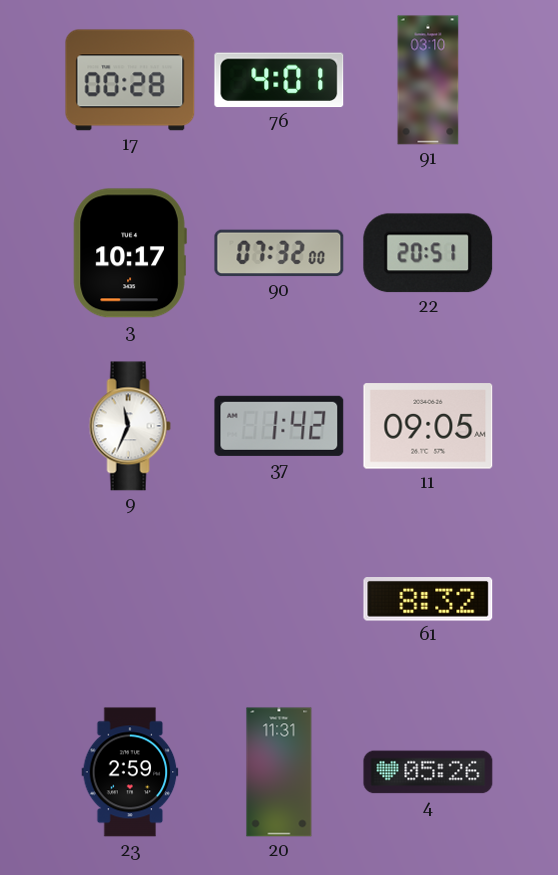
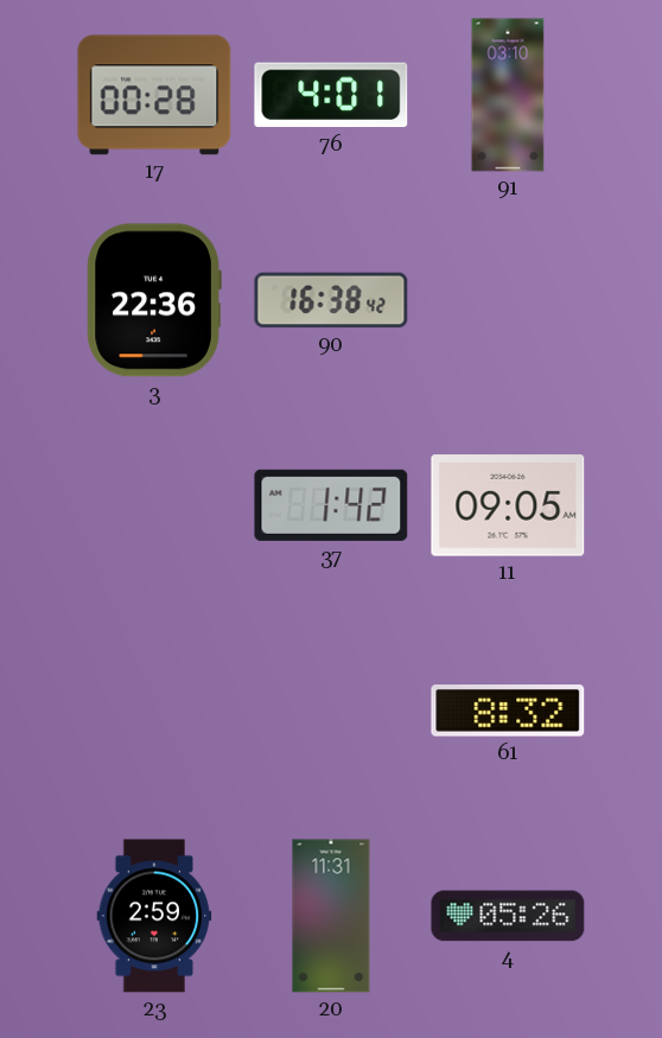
3: 10:17 -> 22:36 (154, 300)
90: 07:32 -> 16:38 (331, 300)
22: 20:51 -> none (428, 253)
9: 11:34 -> none (130, 426)
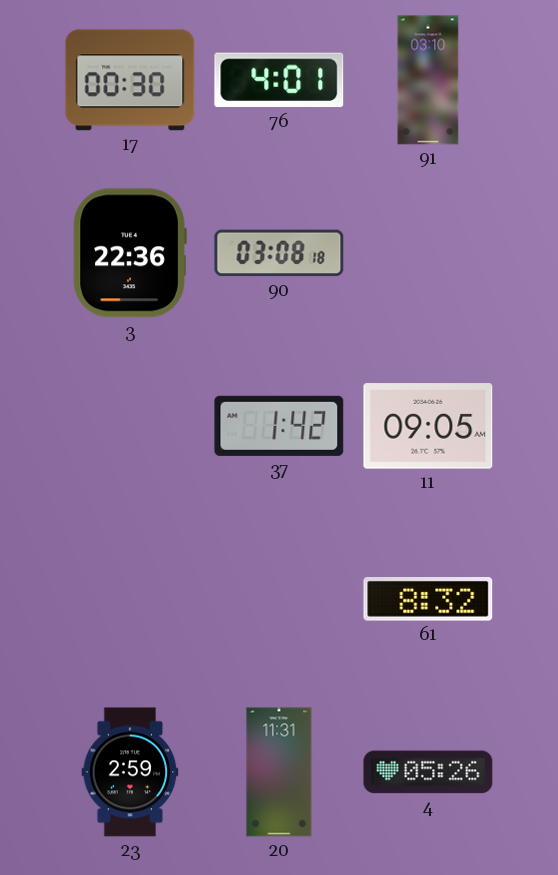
17: 00:28 -> 00:30 (130, 80)
90: 16:38 -> 03:08 (279, 253)
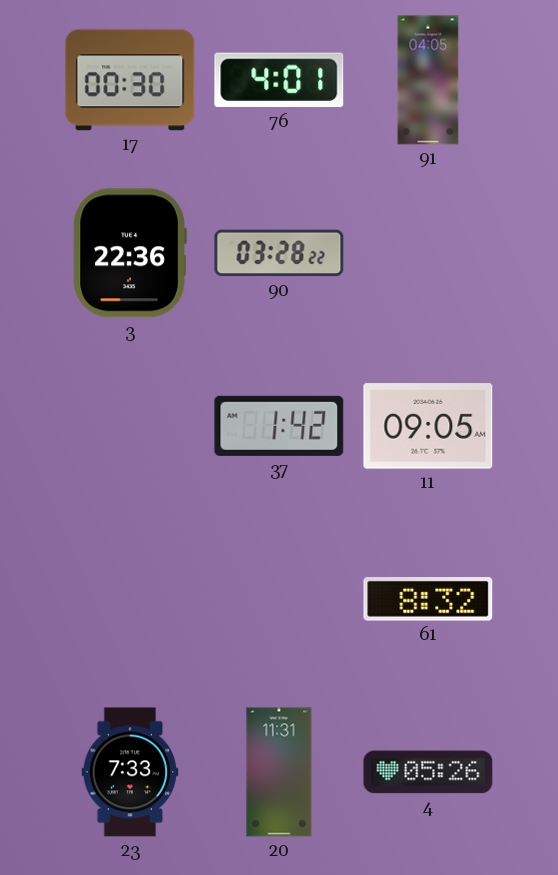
91: 03:10 -> 04:05 (428, 80)
90: 03:08 -> 03:28 (279, 253)
23: 2:59 -> 7:33 (130, 772)
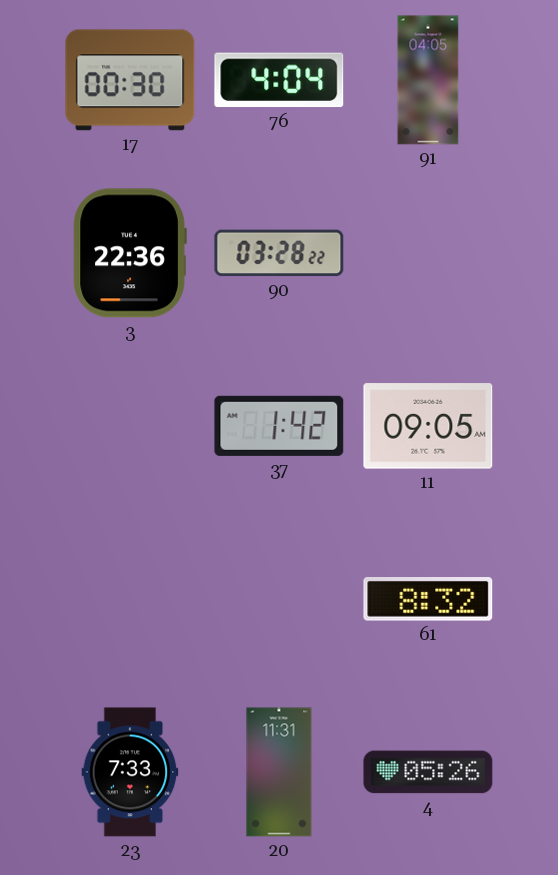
76: 4:01 -> 4:04 (279, 80)
